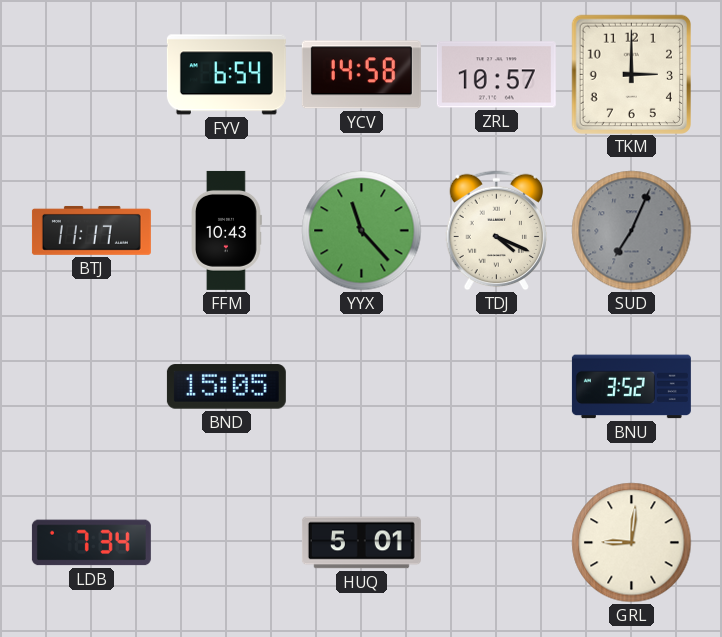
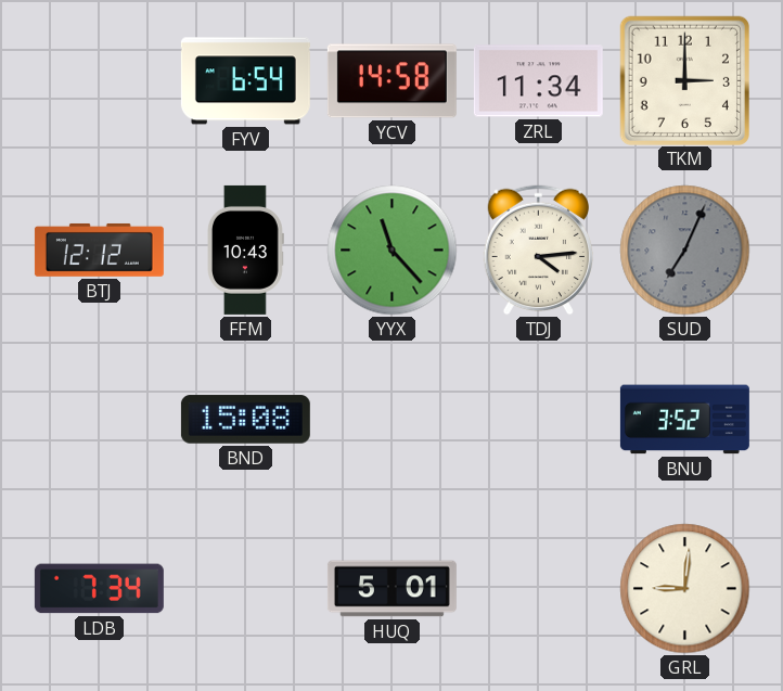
ZRL: 10:57 -> 11:34 (538, 81)
BTJ: 11:17 -> 12:12 (99, 249)
TDJ: 4:19 -> 4:14 (538, 251)
BND: 15:05 -> 15:08 (245, 420)
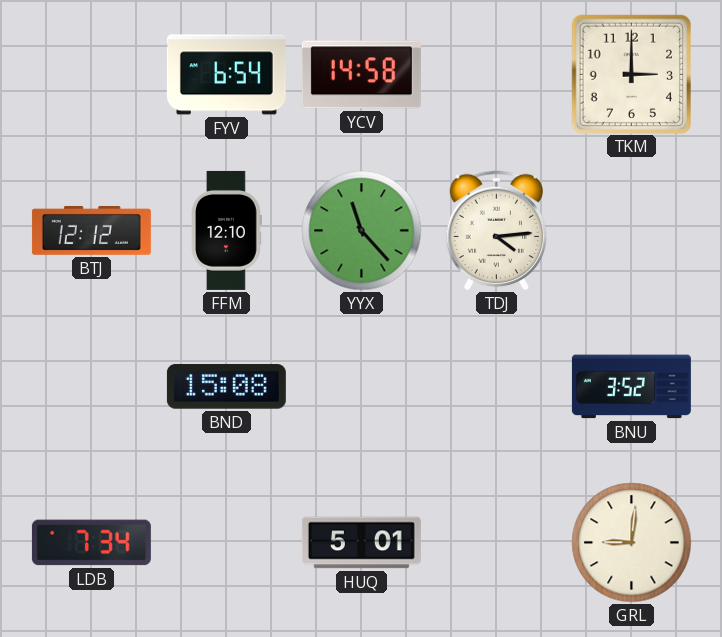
ZRL: 11:34 -> none (538, 81)
FFM: 10:43 -> 12:10 (227, 230)
SUD: 7:04 -> none (685, 251)
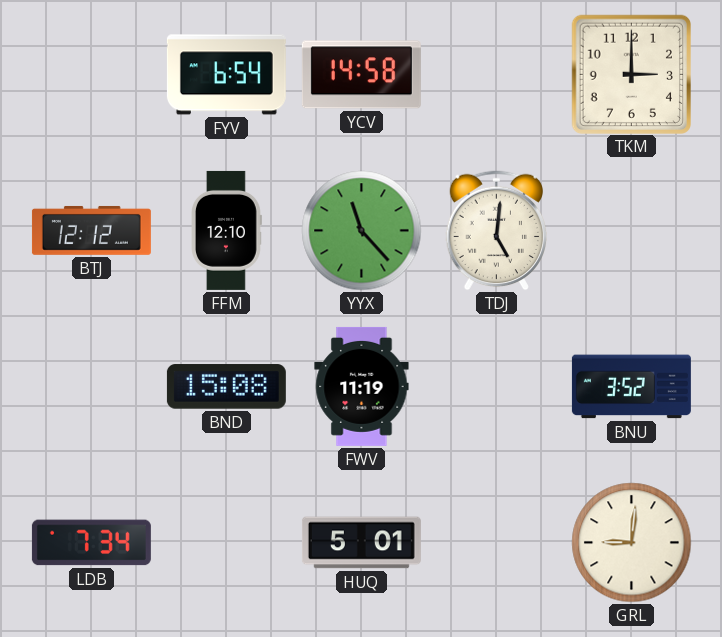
TDJ: 4:14 -> 5:01 (496, 231)
FWV: none -> 11:19 (362, 386)
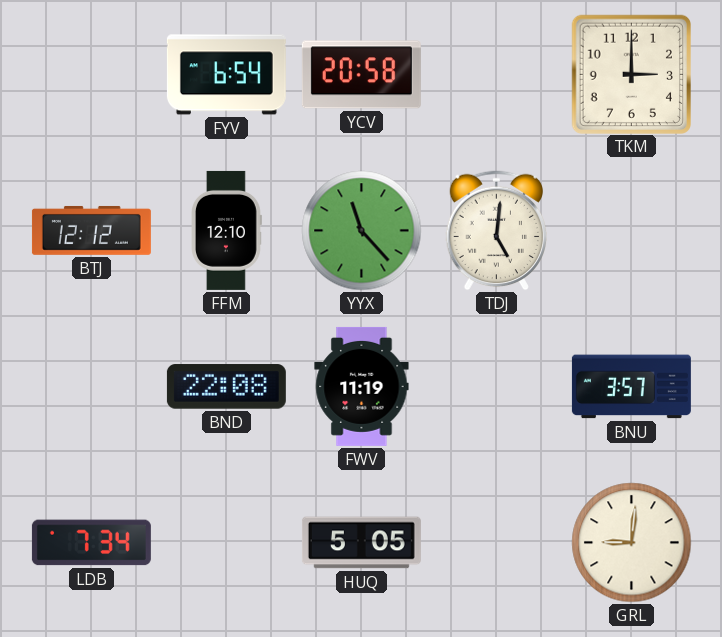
YCV: 14:58 -> 20:58 (361, 75)
BND: 15:08 -> 22:08 (226, 387)
BNU: 3:52 -> 3:57 (631, 387)
HUQ: 5:01 -> 5:05 (361, 543)
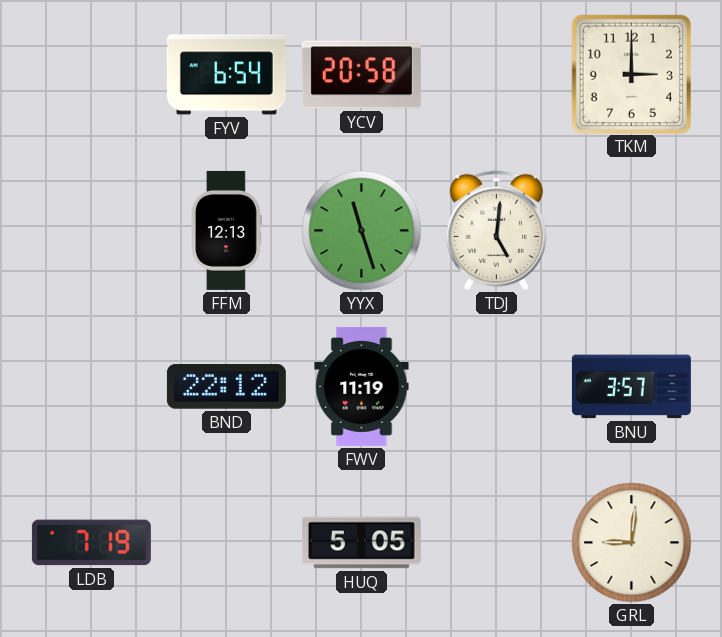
BTJ: 12:12 -> none (91, 230)
FFM: 12:10 -> 12:13 (227, 230)
YYX: 11:23 -> 11:27 (362, 231)
BND: 22:08 -> 22:12 (226, 387)
LDB: 7:34 -> 7:19 (91, 543)
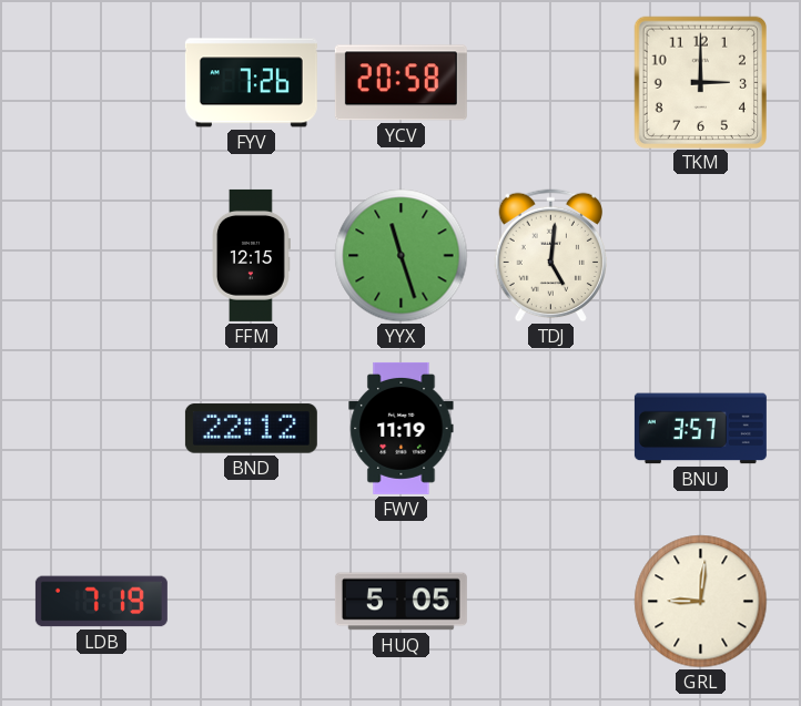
FYV: 6:54 -> 7:26 (251, 83)
FFM: 12:13 -> 12:15 (252, 255)
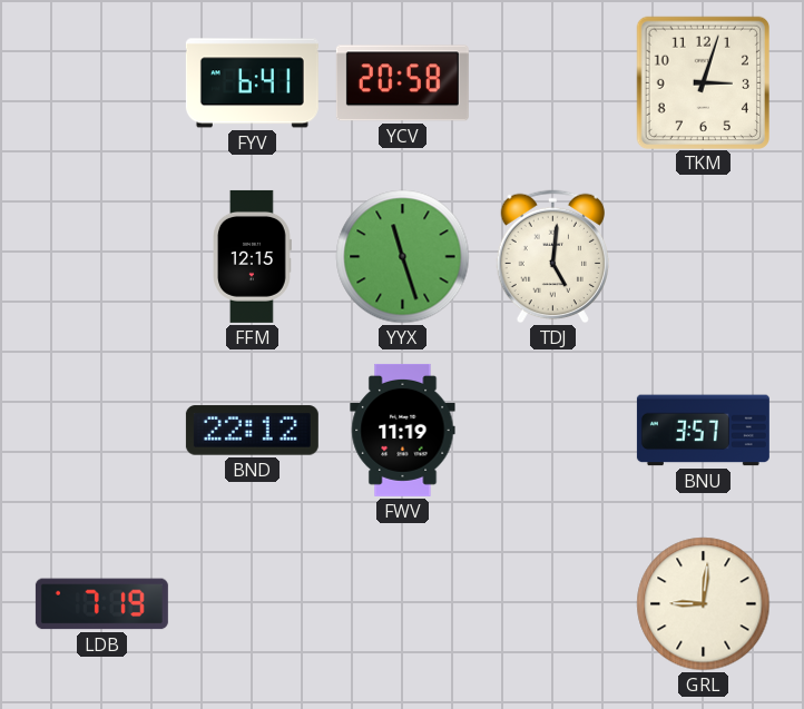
FYV: 7:26 -> 6:41 (252, 83)
TKM: 3:00 -> 3:03 (703, 82)
HUQ: 5:05 -> none (400, 602)
